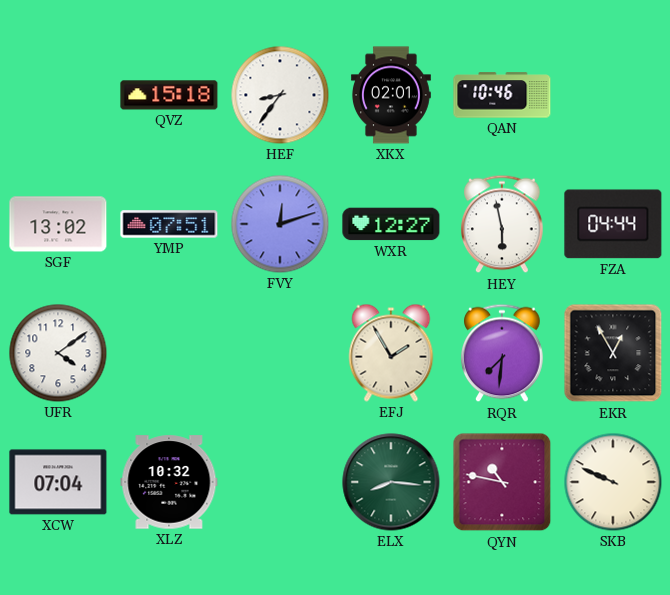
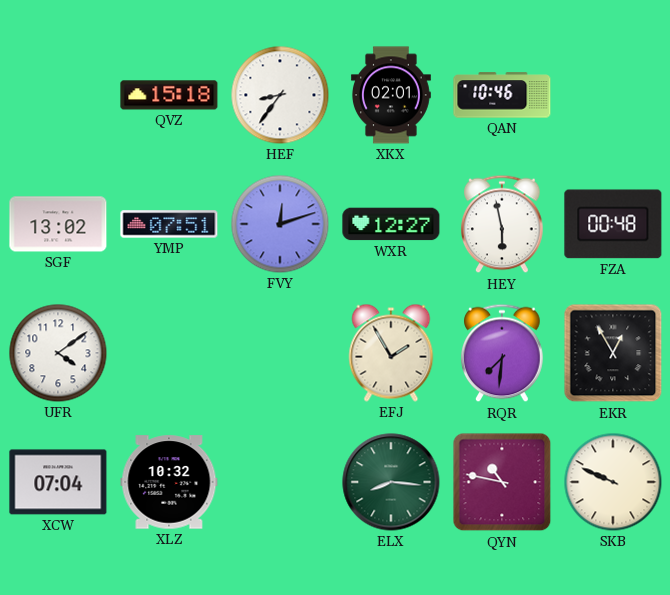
FZA: 04:44 -> 00:48 (613, 224)
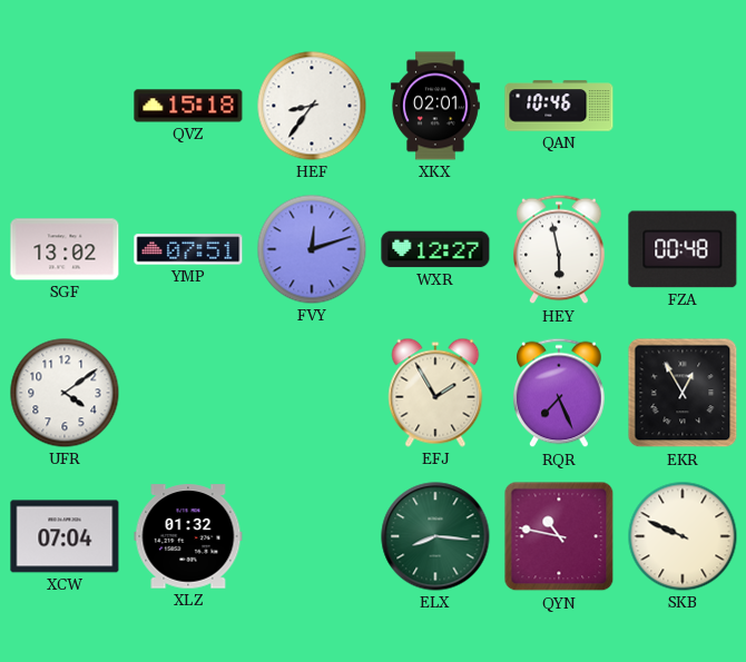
RQR: 7:31 -> 7:26 (559, 393)
XLZ: 10:32 -> 01:32 (188, 536)
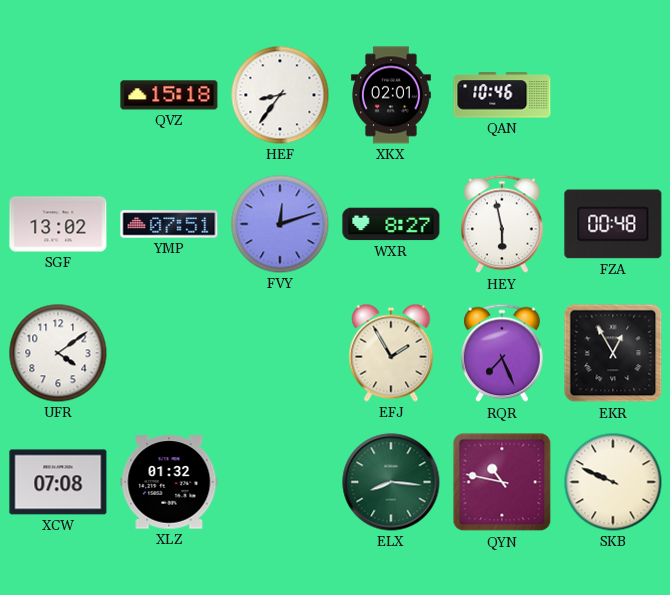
WXR: 12:27 -> 8:27 (391, 224)
XCW: 07:04 -> 07:08 (58, 482)
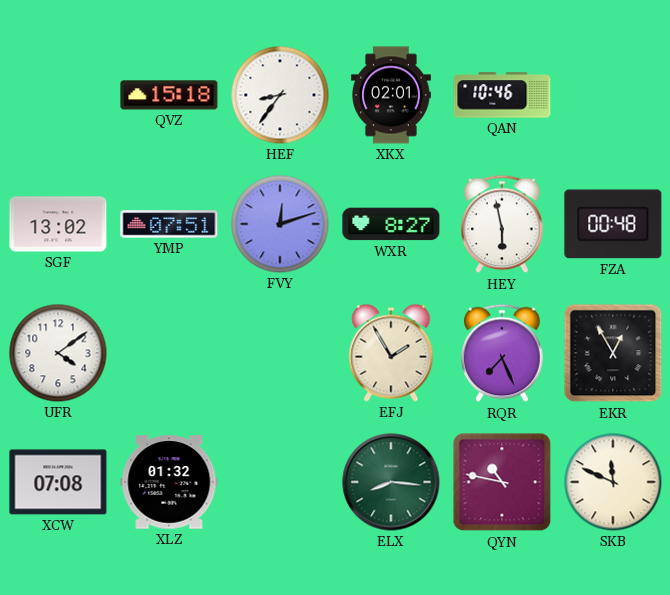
SKB: 9:49 -> 11:49 (613, 482)
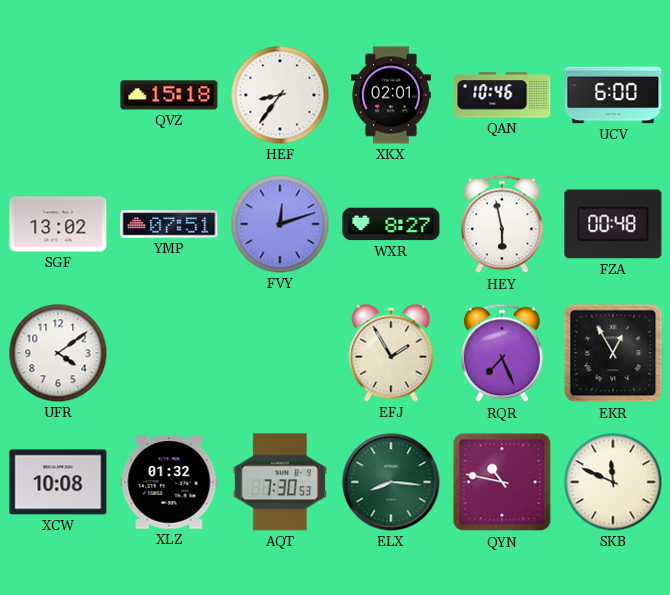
UCV: none -> 6:00 (613, 95)
XCW: 07:08 -> 10:08 (58, 482)
AQT: none -> 7:30 (280, 482)
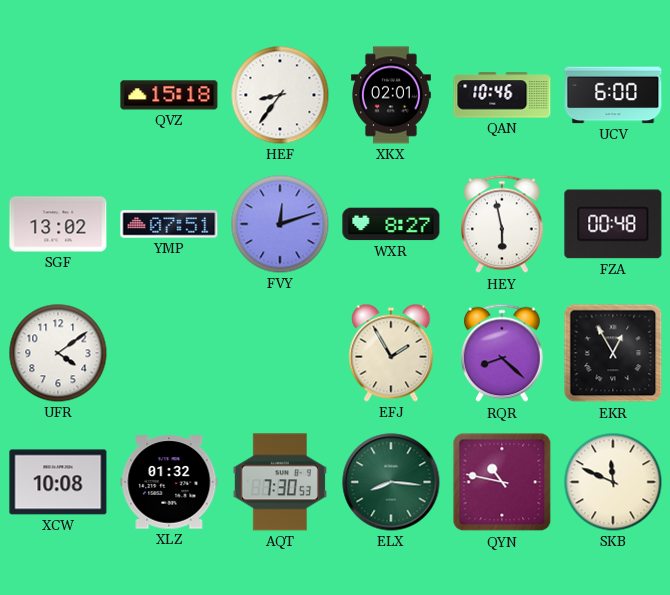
RQR: 7:26 -> 8:22 (502, 353)
